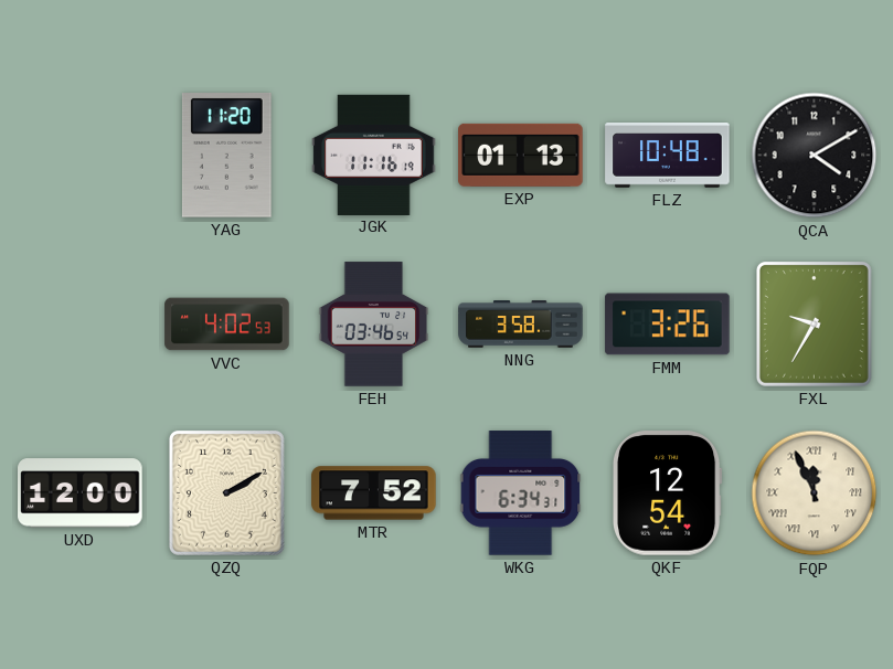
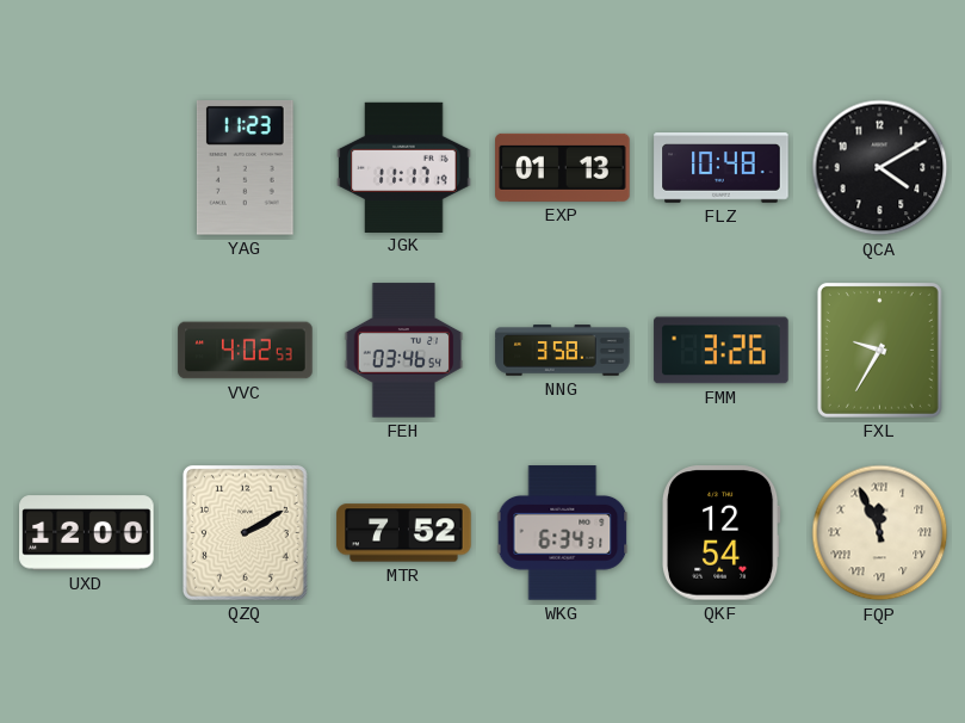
YAG: 11:20 -> 11:23 (245, 168)
JGK: 11:16 -> 11:17 (404, 167)
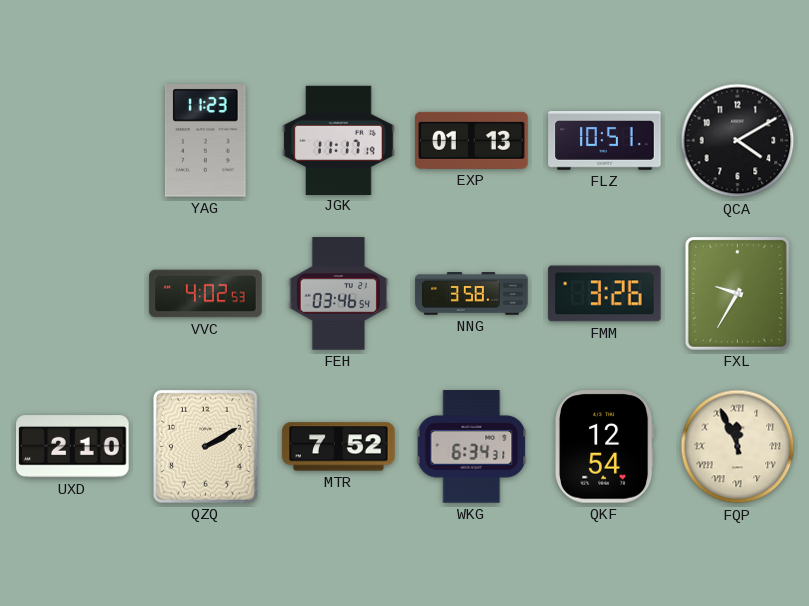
FLZ: 10:48 -> 10:51 (605, 141)
UXD: 12:00 -> 2:10 (73, 447)
